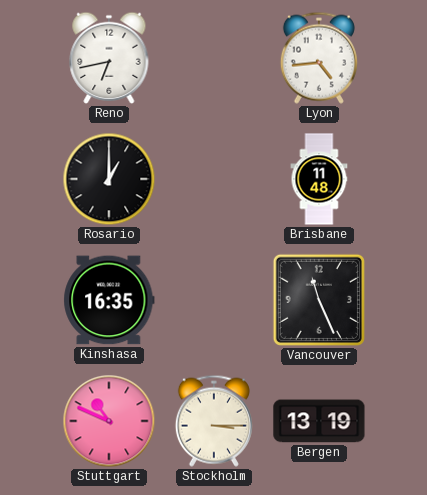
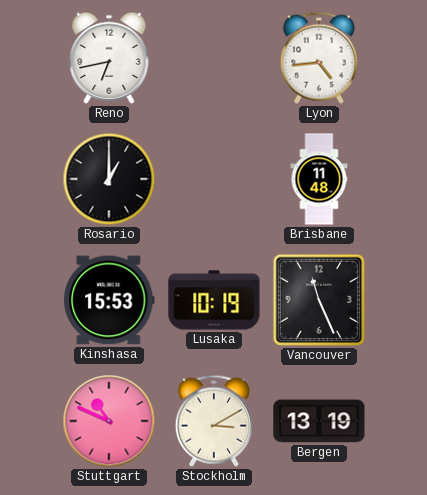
Kinshasa: 16:35 -> 15:53 (109, 300)
Lusaka: none -> 10:19 (214, 300)
Stockholm: 3:15 -> 3:10 (214, 421)
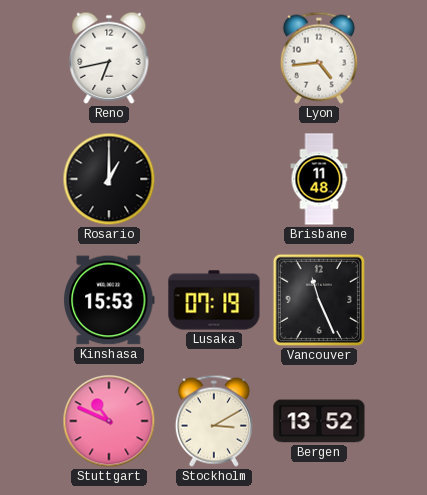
Lusaka: 10:19 -> 07:19 (214, 300)
Bergen: 13:19 -> 13:52 (319, 421)
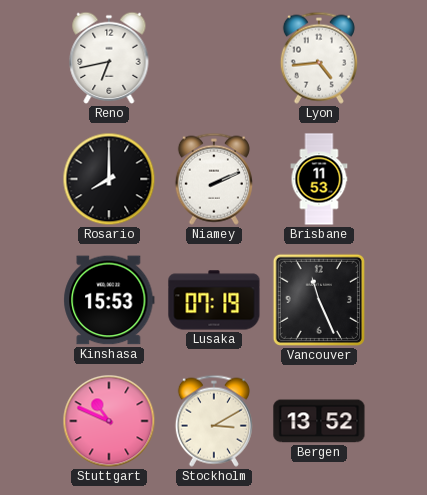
Rosario: 1:00 -> 8:00 (109, 179)
Niamey: none -> 2:11 (214, 179)
Brisbane: 11:48 -> 11:53 (319, 179)
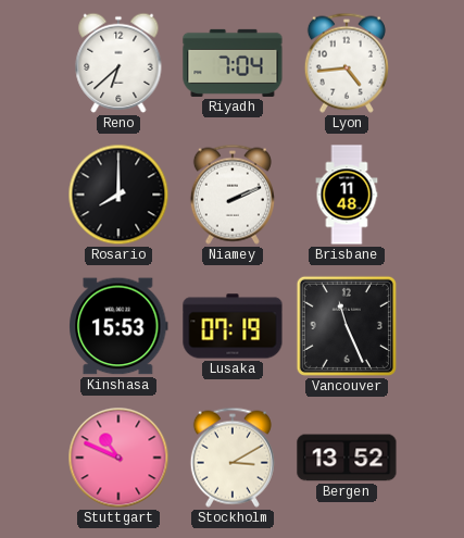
Reno: 6:43 -> 6:38 (118, 63)
Riyadh: none -> 7:04 (233, 63)
Brisbane: 11:53 -> 11:48 (347, 195)
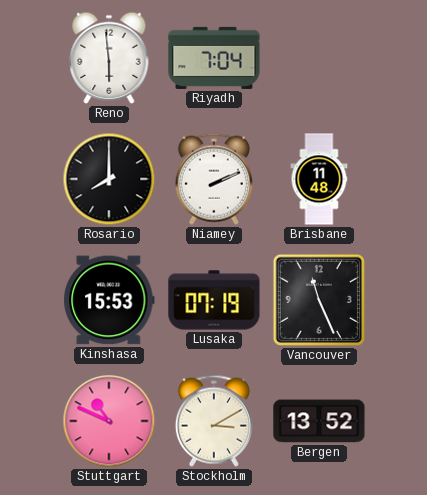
Reno: 6:38 -> 5:59 (109, 58)
Lyon: 4:44 -> none (347, 63)
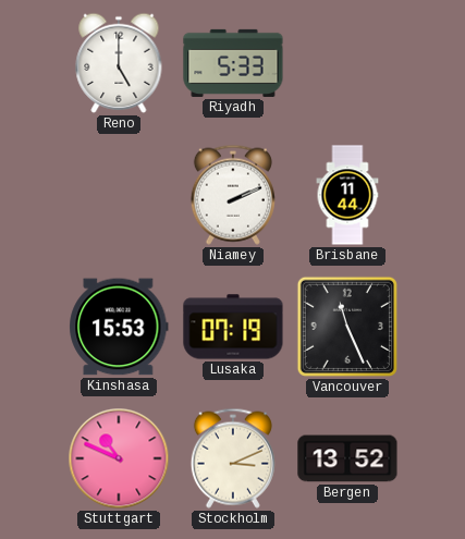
Reno: 5:59 -> 5:00 (119, 63)
Riyadh: 7:04 -> 5:33 (233, 63)
Rosario: 8:00 -> none (109, 179)
Brisbane: 11:48 -> 11:44 (347, 195)
Stockholm: 3:10 -> 3:11 (233, 458)
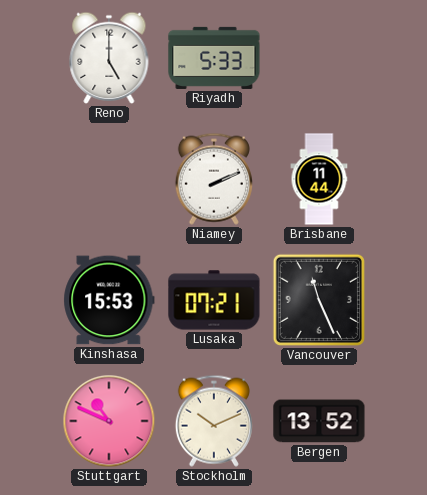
Lusaka: 07:19 -> 07:21 (214, 300)
Stockholm: 3:11 -> 10:11 (214, 421)
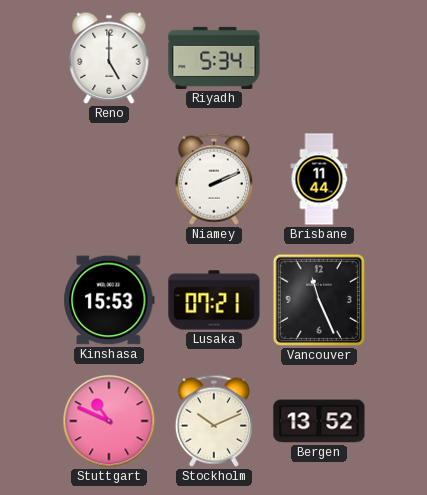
Riyadh: 5:33 -> 5:34 (214, 58)
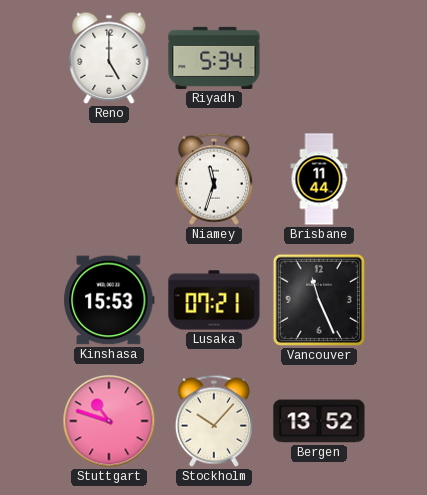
Niamey: 2:11 -> 11:33 (214, 179)
Stuttgart: 10:49 -> 10:48 (109, 421)
Stockholm: 10:11 -> 10:07 (214, 421)
